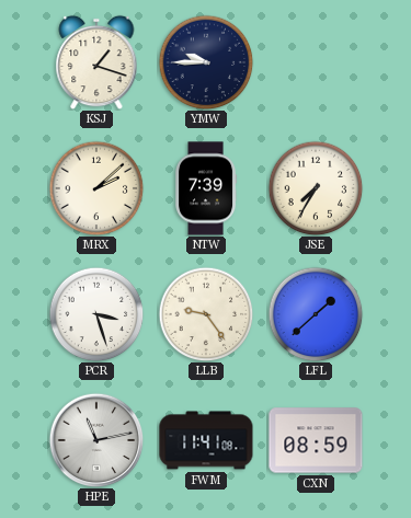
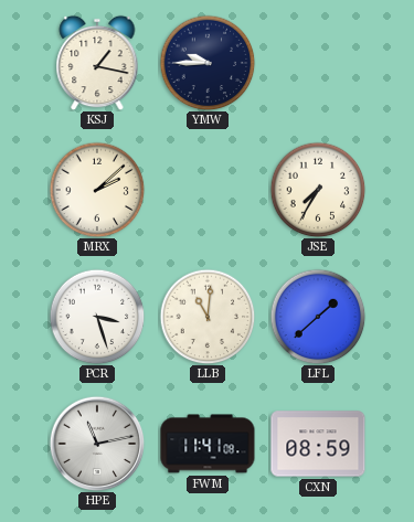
KSJ: 1:18 -> 1:17 (97, 63)
NTW: 7:39 -> none (207, 188)
LLB: 9:24 -> 11:01 (208, 317)
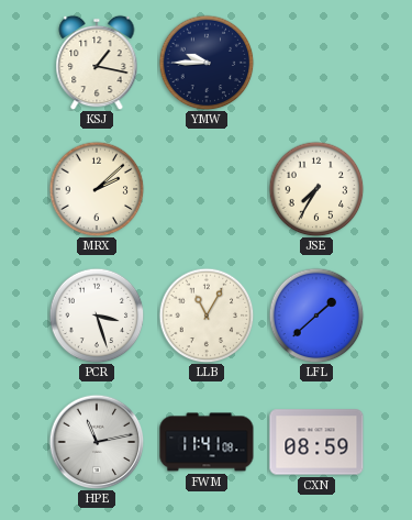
LLB: 11:01 -> 11:05 (207, 316)
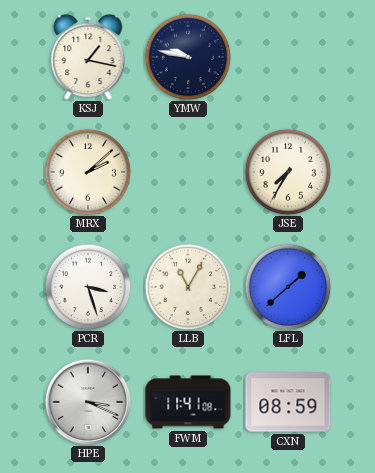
YMW: 9:45 -> 9:47 (188, 57)
HPE: 11:13 -> 3:19 (88, 402)
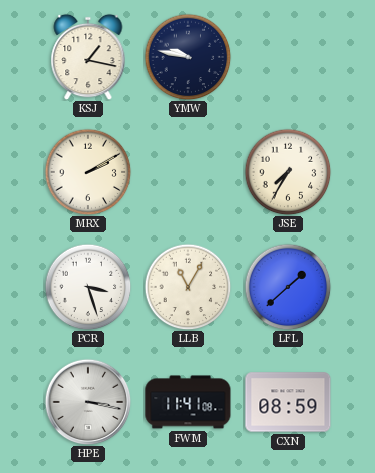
MRX: 2:08 -> 2:10 (88, 172)
HPE: 3:19 -> 3:17 (88, 402)
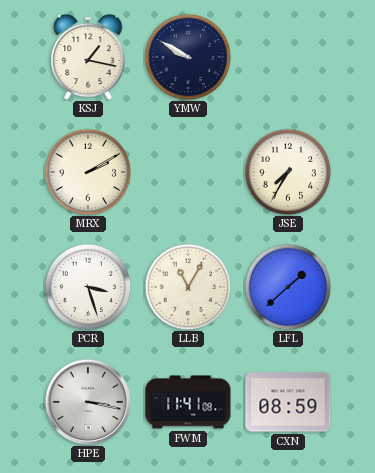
YMW: 9:47 -> 9:50 (188, 57)
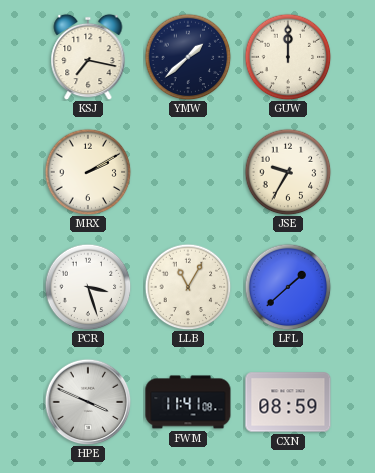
KSJ: 1:17 -> 7:17 (88, 57)
YMW: 9:50 -> 1:38 (188, 57)
GUW: none -> 12:00 (288, 57)
JSE: 7:35 -> 9:35 (288, 172)
HPE: 3:17 -> 3:49 (88, 402)
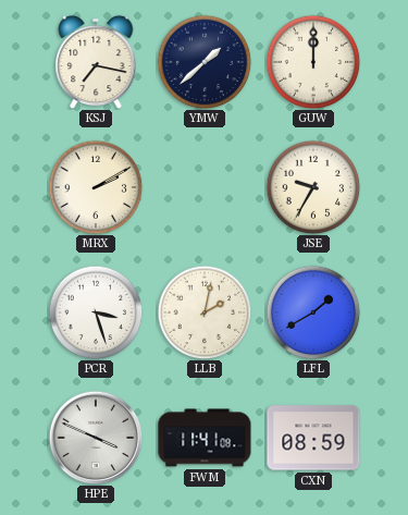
LLB: 11:05 -> 2:02 (205, 312)
LFL: 1:38 -> 1:40 (313, 312)
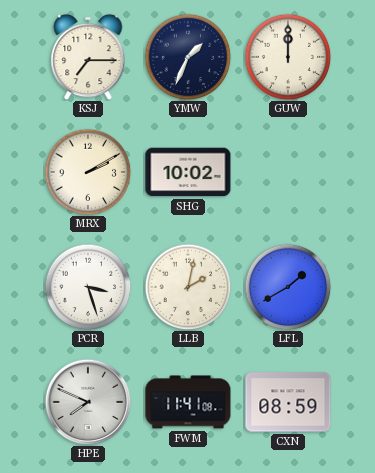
KSJ: 7:17 -> 7:15 (88, 57)
YMW: 1:38 -> 1:34 (188, 57)
SHG: none -> 10:02 (188, 172)
JSE: 9:35 -> none (313, 187)
HPE: 3:49 -> 7:49 (88, 402)
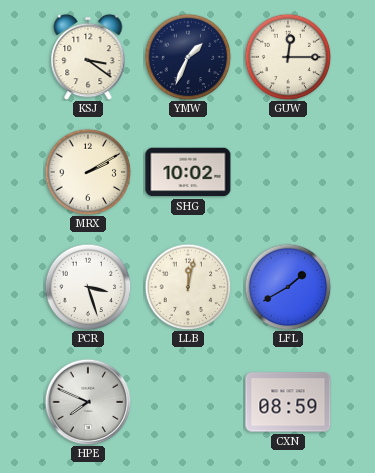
KSJ: 7:15 -> 3:21 (88, 57)
GUW: 12:00 -> 12:15 (288, 57)
LLB: 2:02 -> 12:02 (188, 287)
FWM: 11:41 -> none (188, 402)
